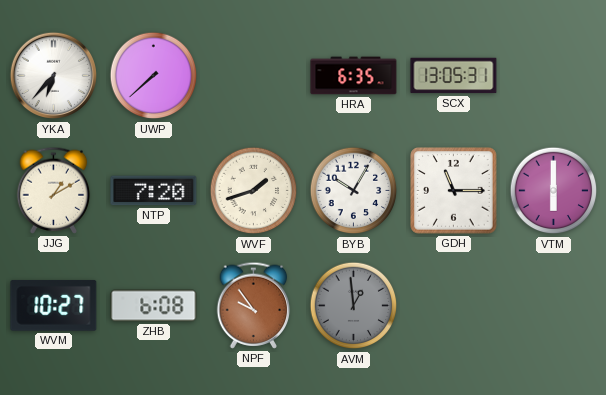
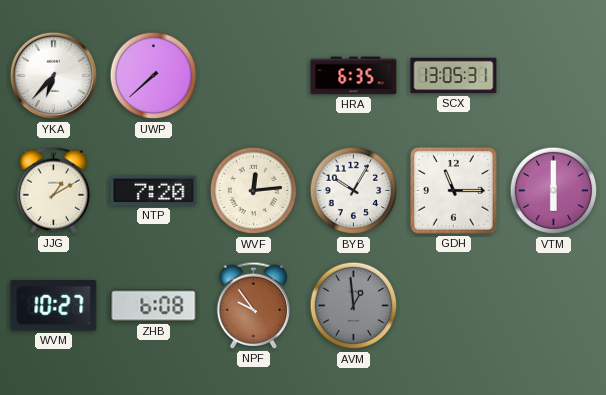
WVF: 1:42 -> 12:14 (254, 191)
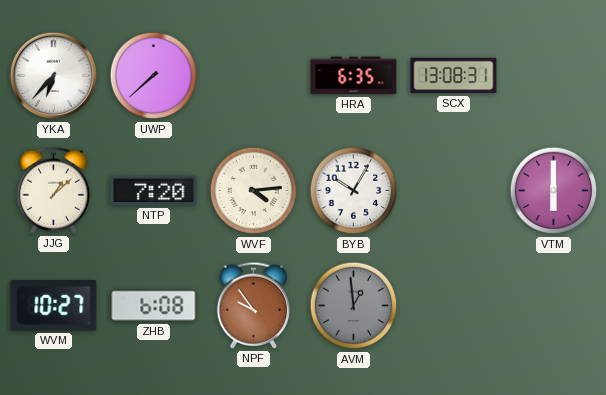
SCX: 13:05 -> 13:08 (454, 76)
JJG: 1:10 -> 1:08 (54, 190)
WVF: 12:14 -> 4:14 (254, 191)
GDH: 11:15 -> none (454, 191)
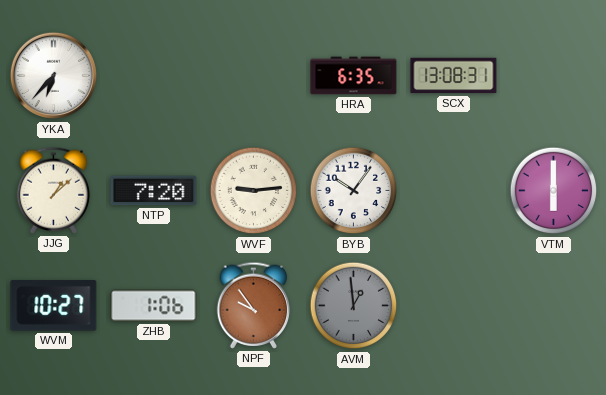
UWP: 7:38 -> none (154, 76)
WVF: 4:14 -> 9:14 (254, 191)
BYB: 10:05 -> 10:06 (354, 191)
ZHB: 6:08 -> 1:06 (154, 306)
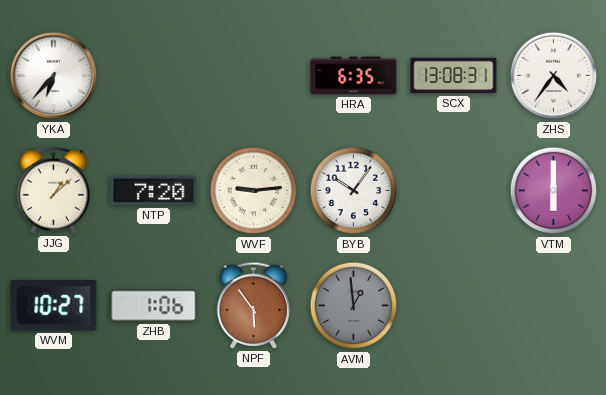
ZHS: none -> 4:36 (554, 76)
NPF: 9:54 -> 5:54 (254, 305)
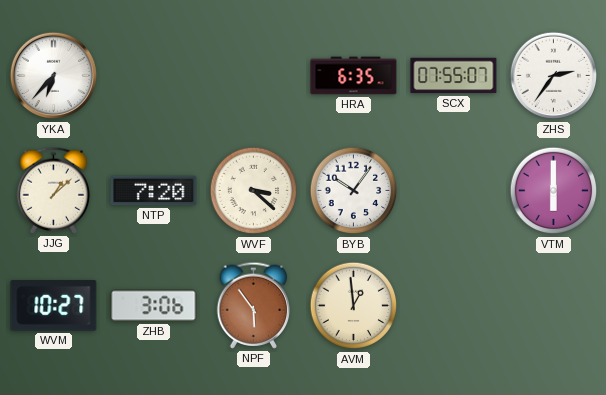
SCX: 13:08 -> 07:55 (454, 76)
ZHS: 4:36 -> 2:36 (554, 76)
WVF: 9:14 -> 3:22 (254, 191)
ZHB: 1:06 -> 3:06 (154, 306)
AVM dial: grey -> cream (354, 306)
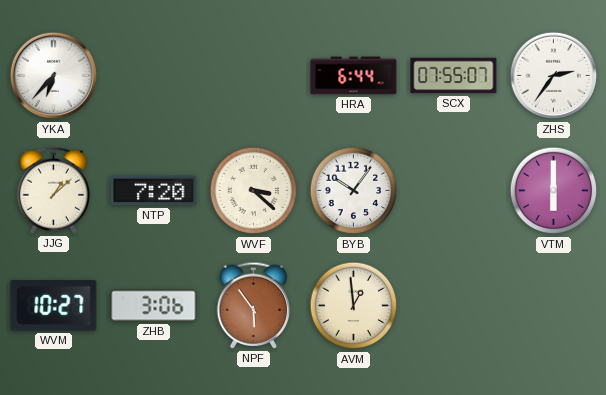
HRA: 6:35 -> 6:44 (354, 76)
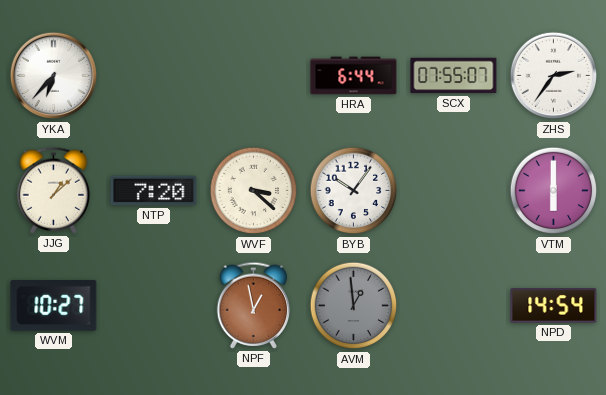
ZHB: 3:06 -> none (154, 306)
NPF: 5:54 -> 12:58 (254, 305)
AVM dial: cream -> grey (354, 306)
NPD: none -> 14:54 (554, 306)
